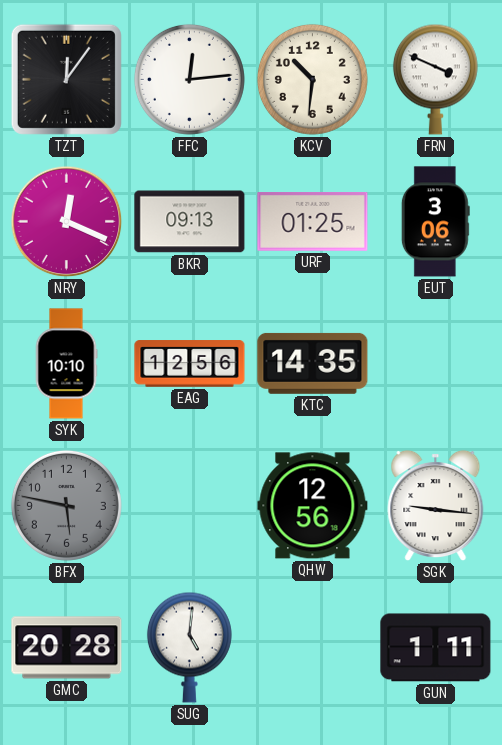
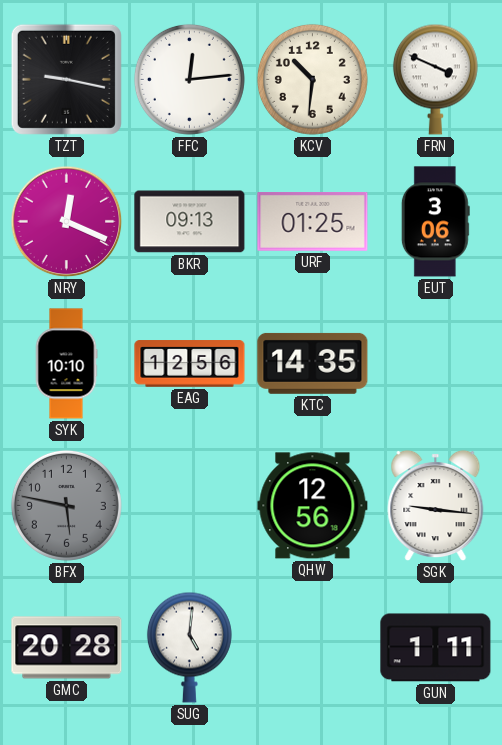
TZT: 12:06 -> 9:17 (66, 79)
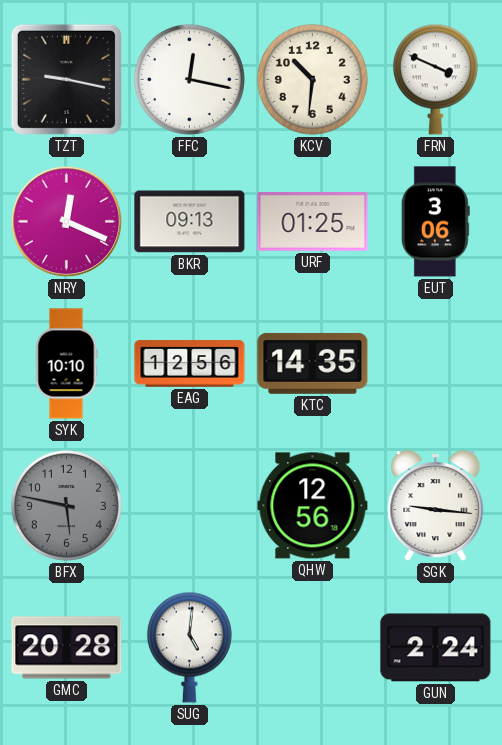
FFC: 12:14 -> 12:17 (189, 79)
GUN: 1:11 -> 2:24 (436, 648)
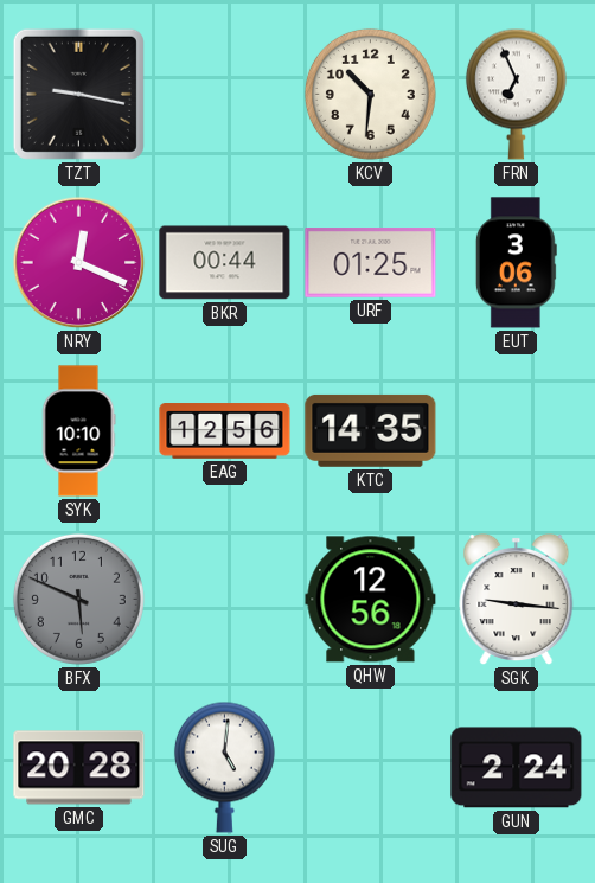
FFC: 12:17 -> none (189, 79)
FRN: 3:49 -> 6:56 (516, 94)
BKR: 09:13 -> 00:44 (225, 263)
BFX: 5:47 -> 5:49 (78, 599)
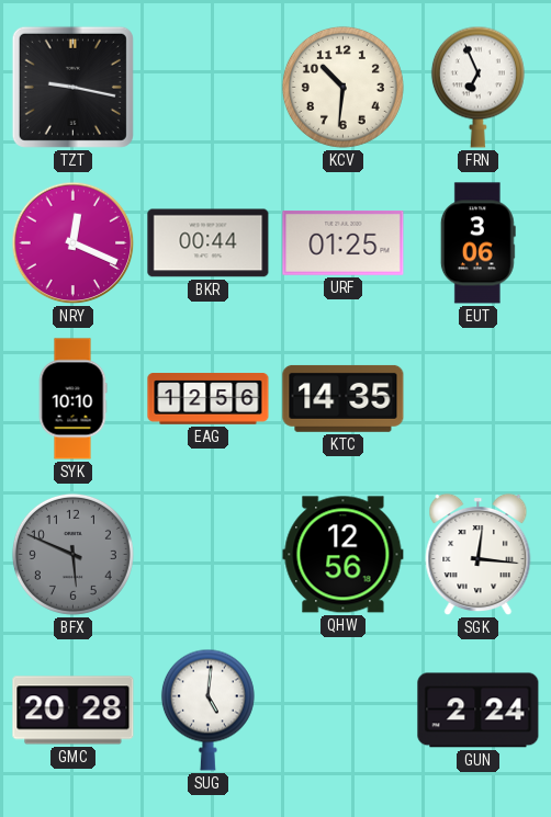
SGK: 9:16 -> 12:16 (479, 555)
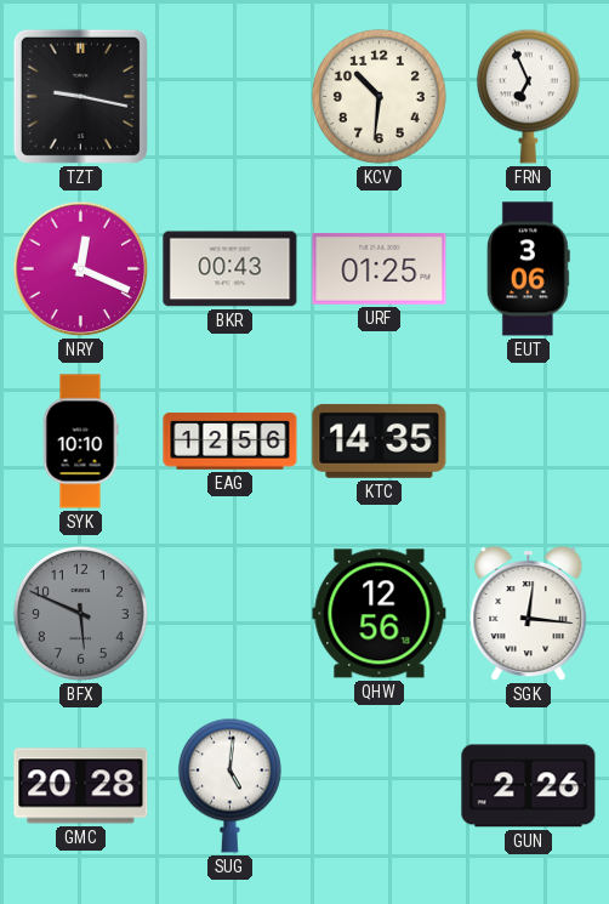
BKR: 00:44 -> 00:43 (230, 269)
GUN: 2:24 -> 2:26 (529, 786)
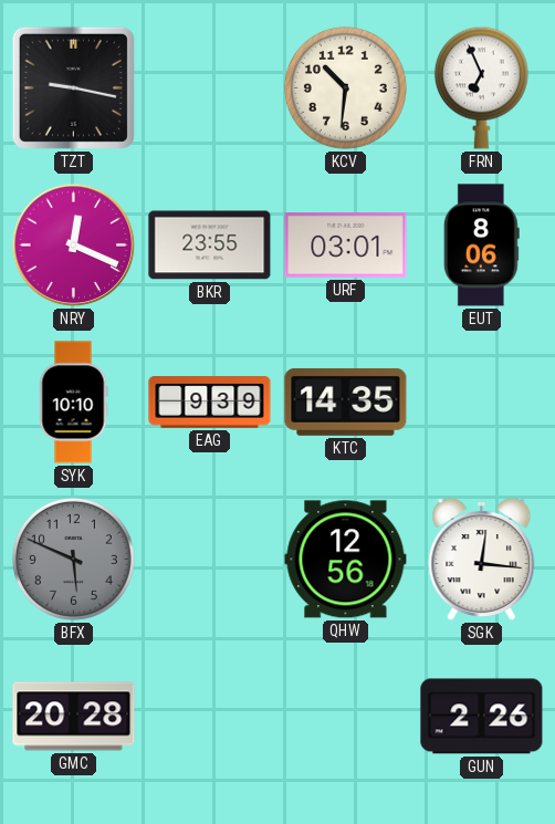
BKR: 00:43 -> 23:55 (210, 246)
URF: 01:25 -> 03:01 (346, 246)
EUT: 3:06 -> 8:06 (481, 246)
EAG: 12:56 -> 9:39 (210, 403)
SUG: 5:01 -> none (229, 785)
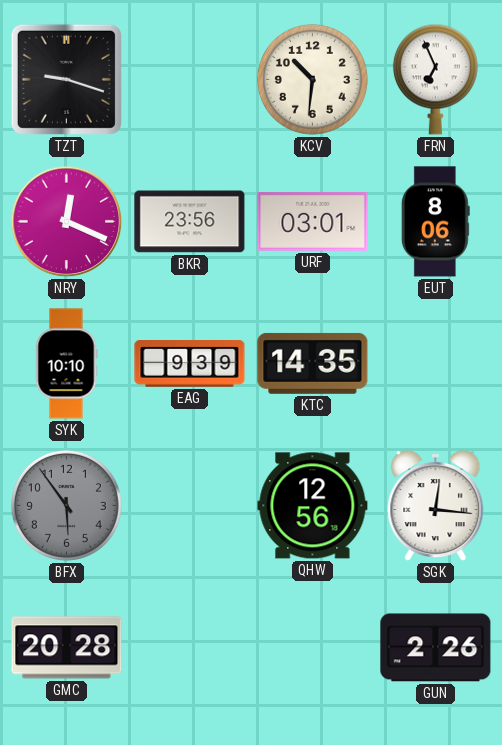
TZT: 9:17 -> 9:18 (66, 79)
BKR: 23:55 -> 23:56 (190, 222)
BFX: 5:49 -> 5:54 (66, 505)
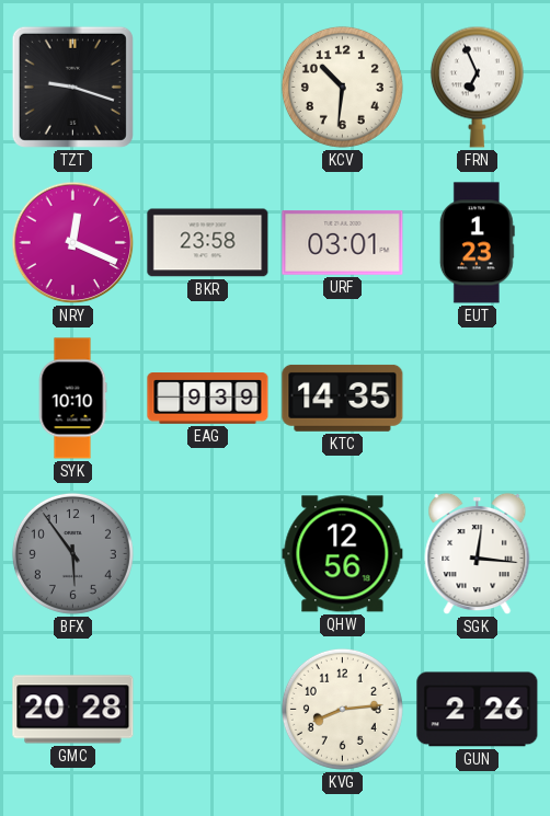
BKR: 23:56 -> 23:58 (208, 243)
EUT: 8:06 -> 1:23 (477, 243)
KVG: none -> 8:14 (342, 709)
